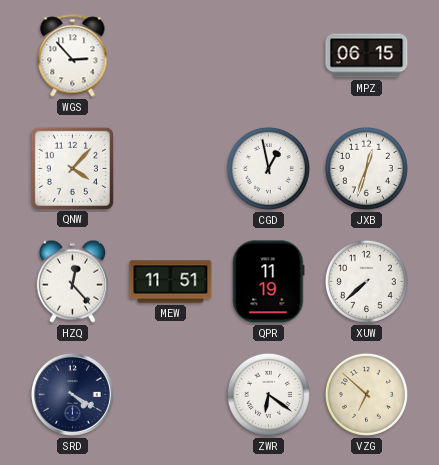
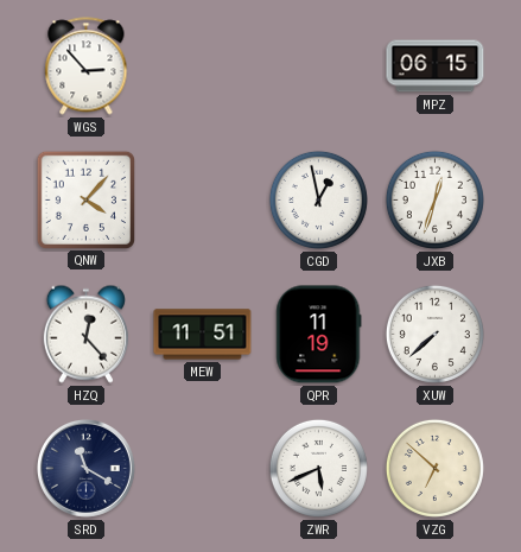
SRD: 4:20 -> 11:20 (85, 468)
ZWR: 6:21 -> 5:41 (318, 468)
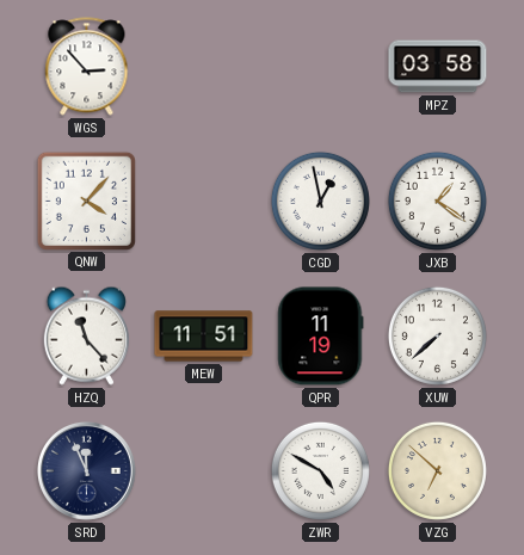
MPZ: 06:15 -> 03:58 (438, 67)
JXB: 12:33 -> 1:21 (437, 201)
HZQ: 12:23 -> 11:23 (86, 335)
SRD: 11:20 -> 11:56 (86, 470)
ZWR: 5:41 -> 4:50 (320, 470)
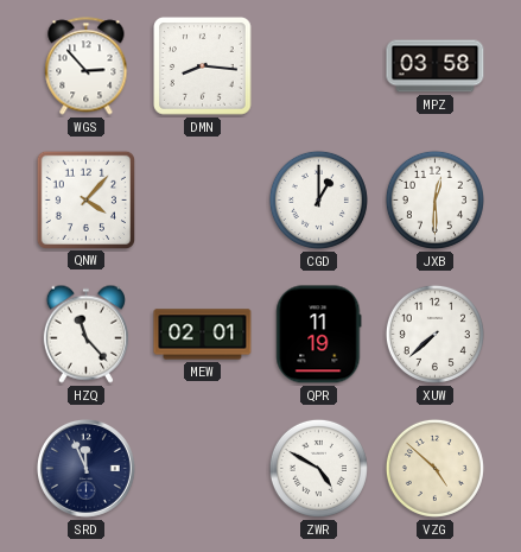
DMN: none -> 8:16 (203, 66)
CGD: 12:58 -> 1:00 (318, 199)
JXB: 1:21 -> 12:30 (434, 199)
MEW: 11:51 -> 02:01 (203, 335)
VZG: 6:52 -> 4:52 (434, 468)
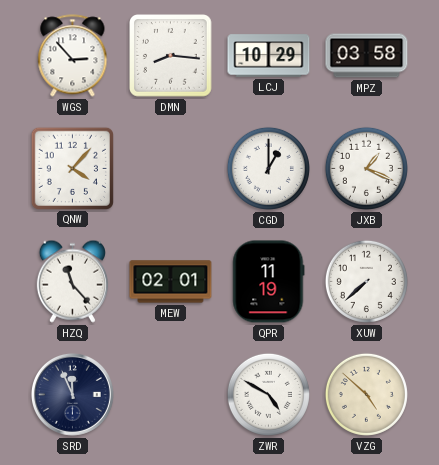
LCJ: none -> 10:29 (269, 56)
JXB: 12:30 -> 1:19 (366, 168)
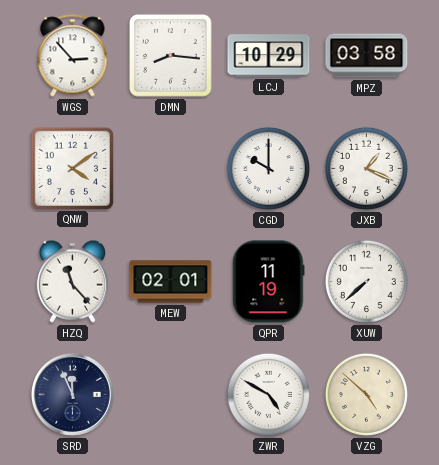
QNW: 4:07 -> 4:09 (72, 168)
CGD: 1:00 -> 10:00 (268, 168)
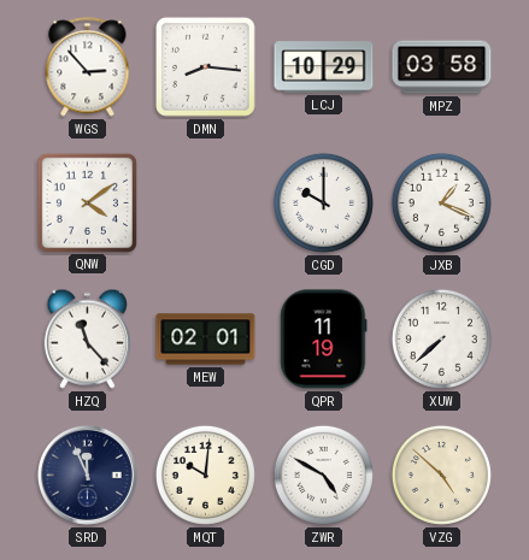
MQT: none -> 10:01 (205, 474)
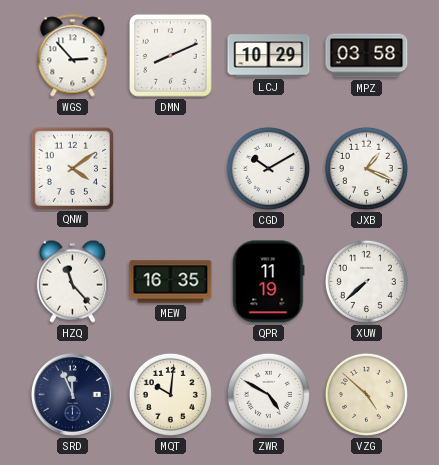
DMN: 8:16 -> 8:11 (171, 56)
CGD: 10:00 -> 10:10 (268, 168)
MEW: 02:01 -> 16:35 (171, 282)
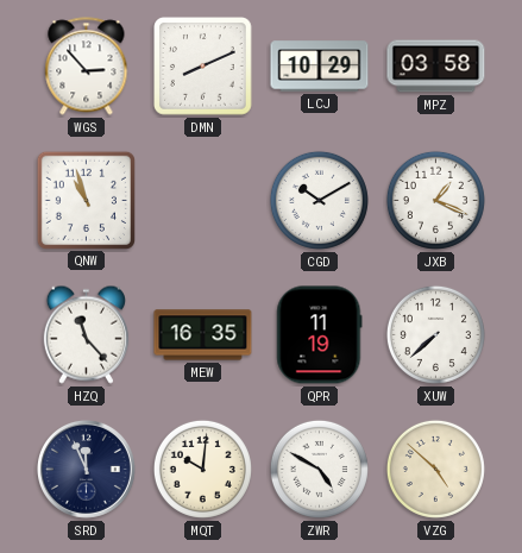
QNW: 4:09 -> 10:57 (86, 200)
